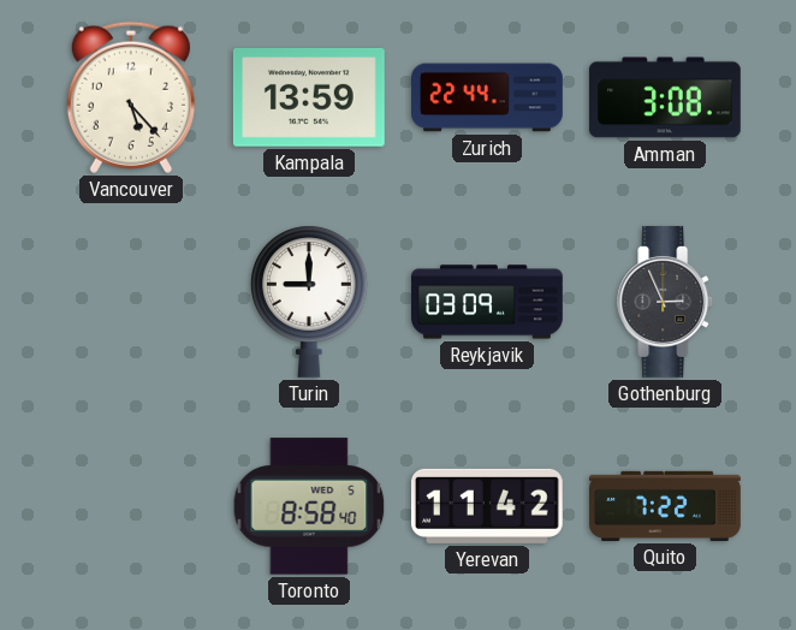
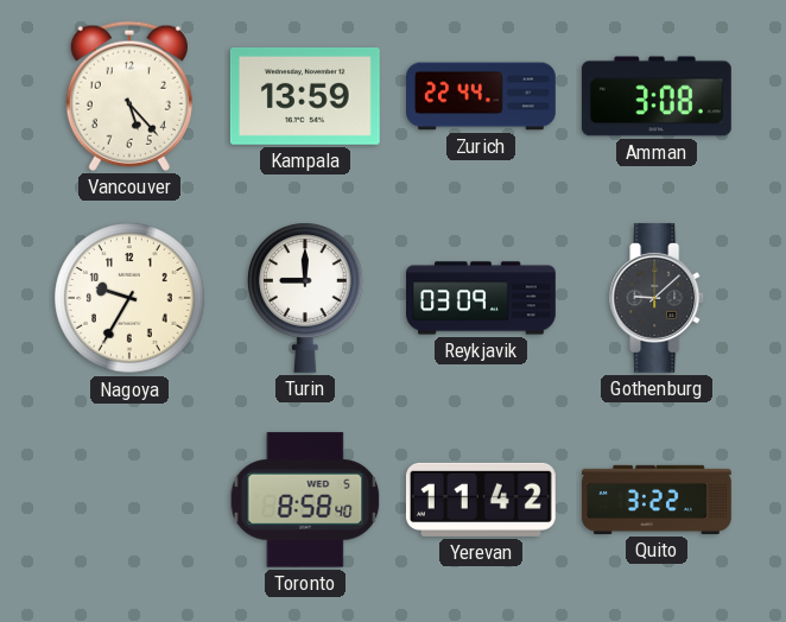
Nagoya: none -> 9:35 (129, 298)
Gothenburg: 2:56 -> 9:08 (658, 298)
Quito: 7:22 -> 3:22 (658, 500)
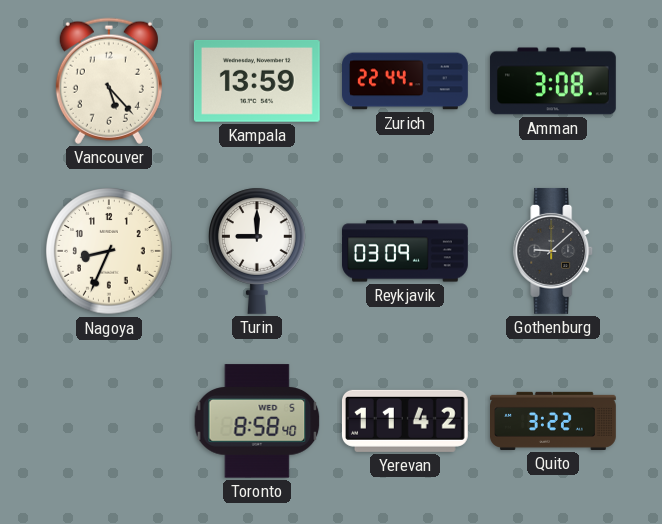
Nagoya: 9:35 -> 8:34 (109, 251)
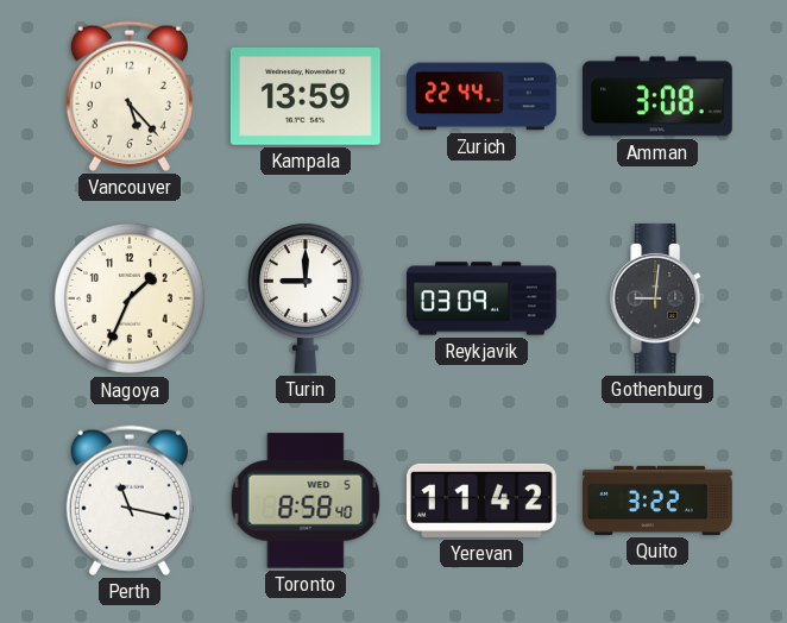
Nagoya: 8:34 -> 1:34 (130, 298)
Gothenburg: 9:08 -> 9:01 (659, 298)
Perth: none -> 11:17 (130, 501)
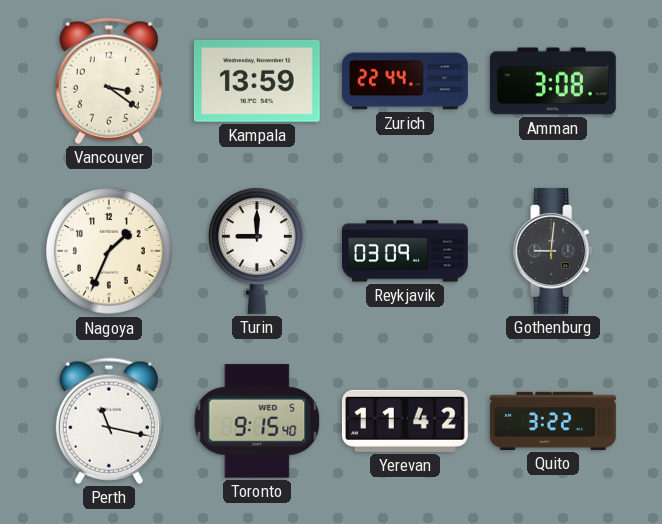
Vancouver: 5:23 -> 3:21 (109, 81)
Toronto: 8:58 -> 9:15 (257, 421)
